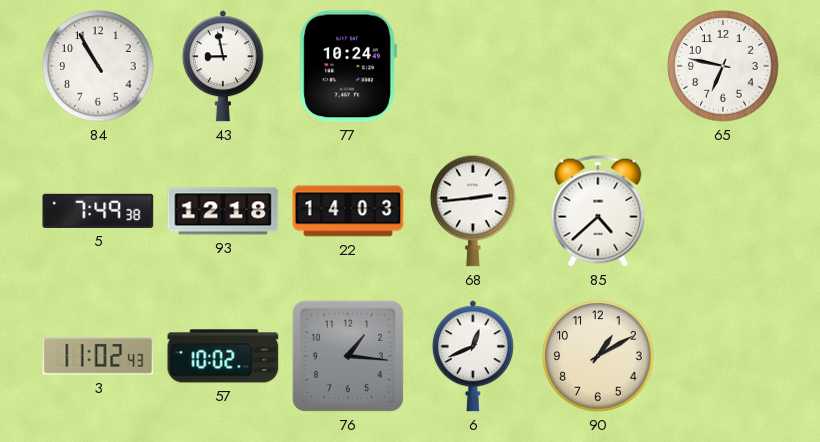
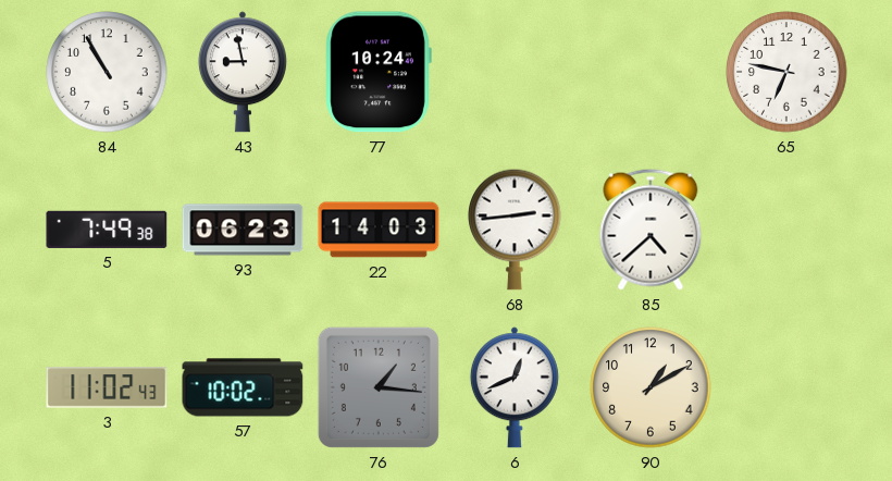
93: 12:18 -> 06:23 (243, 230)
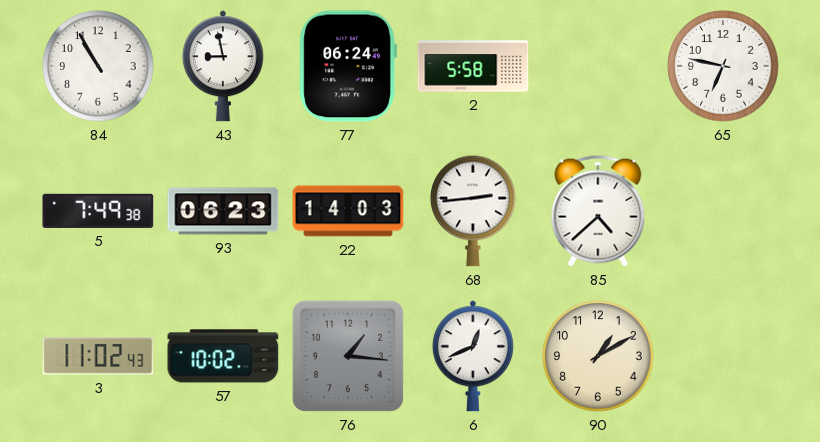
77: 10:24 -> 06:24 (348, 66)
2: none -> 5:58 (473, 66)
